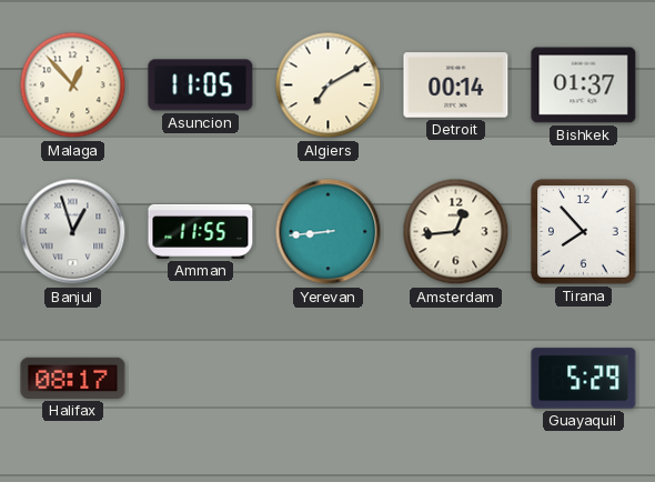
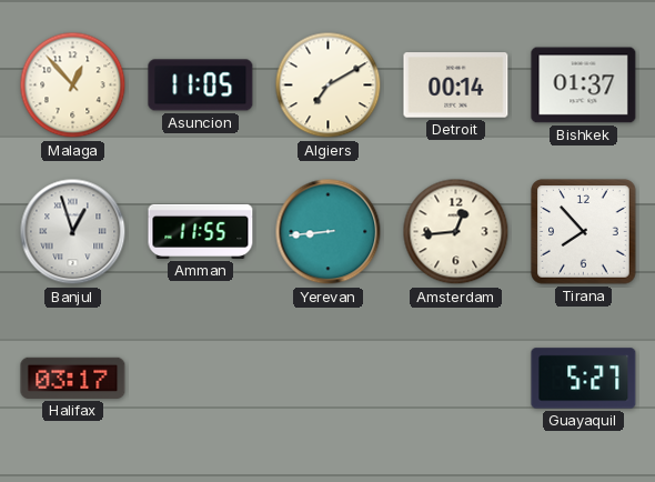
Halifax: 08:17 -> 03:17 (73, 378)
Guayaquil: 5:29 -> 5:27 (584, 379)
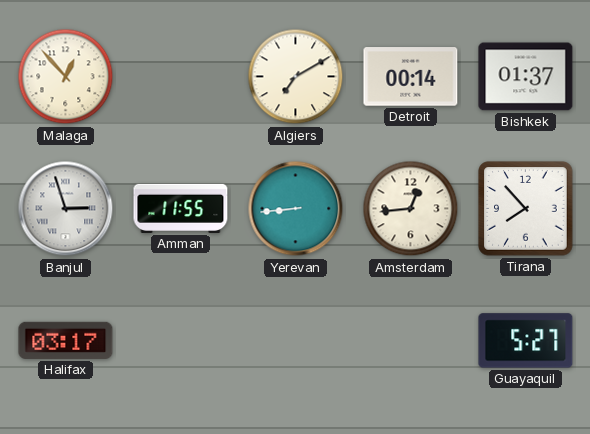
Asuncion: 11:05 -> none (201, 86)
Banjul: 12:57 -> 2:57 (66, 209)
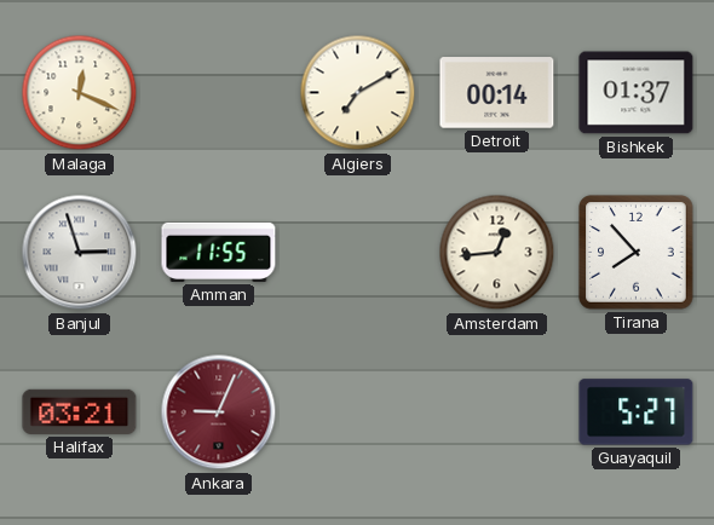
Malaga: 12:53 -> 12:19 (80, 93)
Yerevan: 8:44 -> none (296, 209)
Halifax: 03:17 -> 03:21 (80, 411)
Ankara: none -> 9:04 (219, 412)
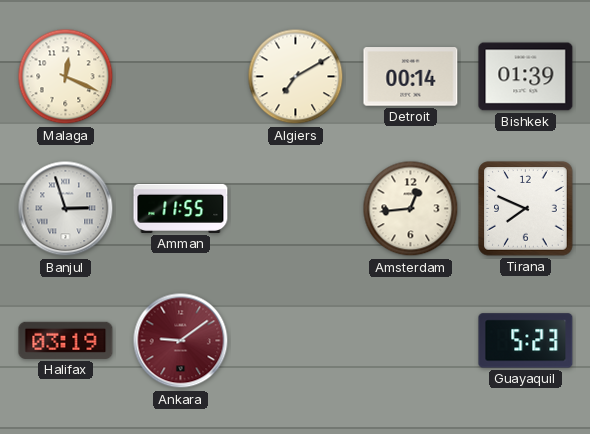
Bishkek: 01:37 -> 01:39 (526, 77)
Tirana: 7:53 -> 7:49 (526, 209)
Halifax: 03:21 -> 03:19 (66, 340)
Ankara: 9:04 -> 9:09 (181, 341)
Guayaquil: 5:27 -> 5:23 (526, 341)
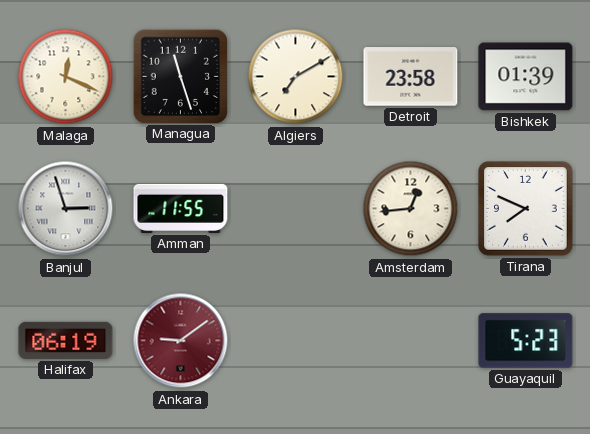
Managua: none -> 11:27 (180, 76)
Detroit: 00:14 -> 23:58 (411, 77)
Halifax: 03:19 -> 06:19 (66, 340)
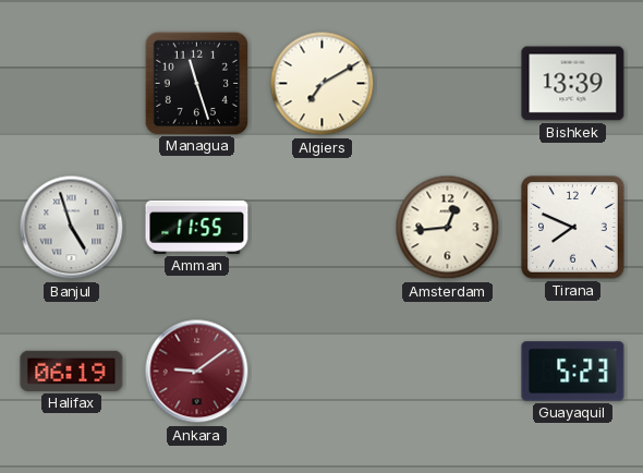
Malaga: 12:19 -> none (66, 77)
Detroit: 23:58 -> none (411, 77)
Bishkek: 01:39 -> 13:39 (573, 84)
Banjul: 2:57 -> 4:57 (72, 228)
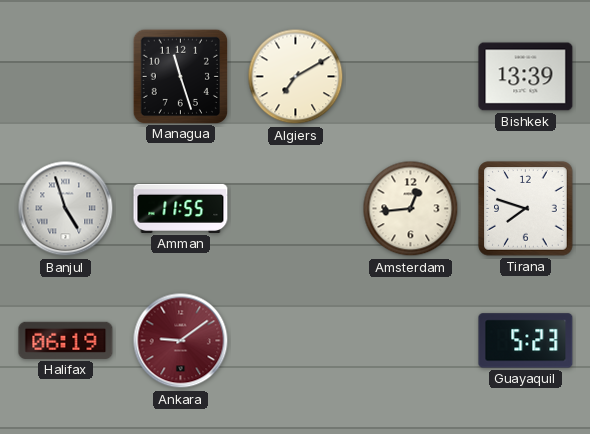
Tirana: 7:49 -> 7:48 (526, 209)
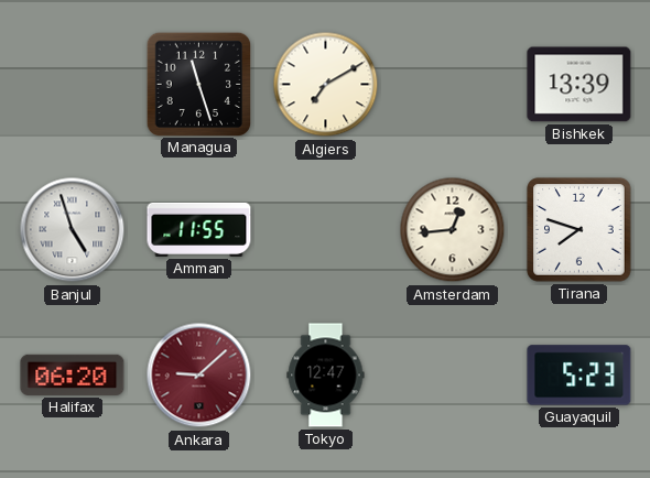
Halifax: 06:19 -> 06:20 (73, 374)
Ankara: 9:09 -> 9:08 (199, 376)
Tokyo: none -> 12:47 (326, 376)
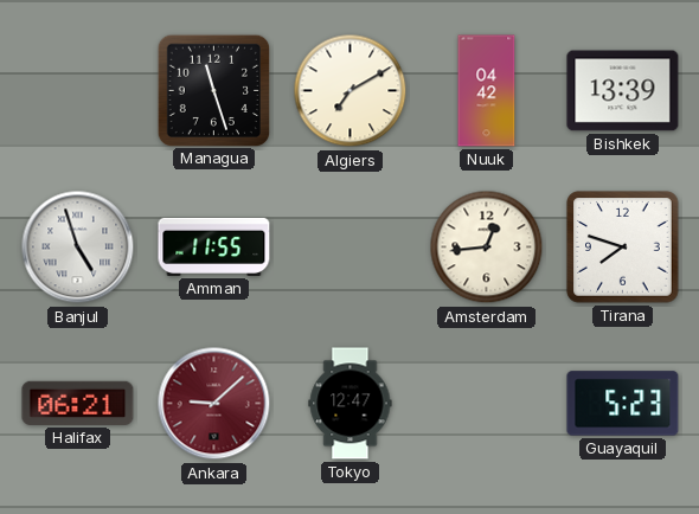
Nuuk: none -> 04:42 (487, 91)
Halifax: 06:20 -> 06:21 (78, 403)
